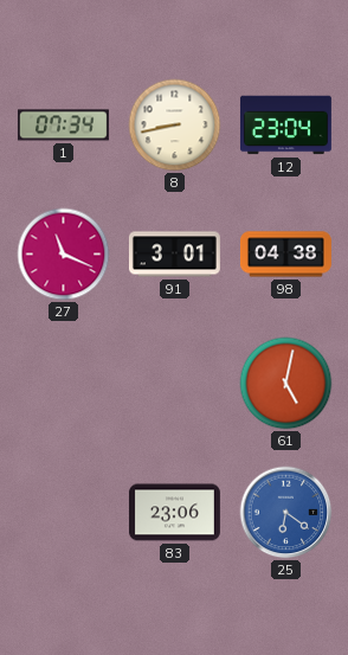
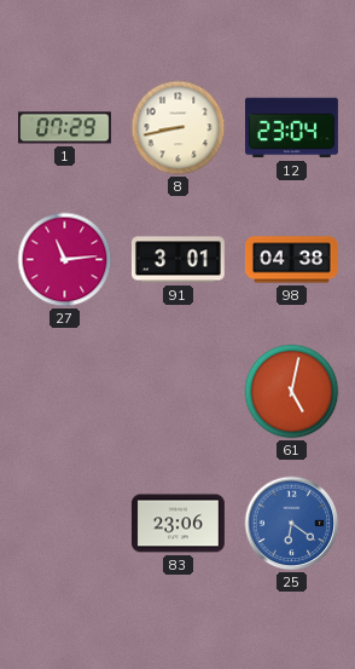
1: 07:34 -> 07:29 (64, 128)
27: 11:19 -> 11:14 (65, 260)
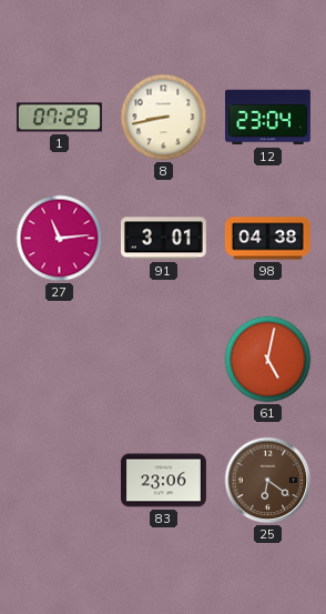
25 dial: blue -> brown (268, 481)
